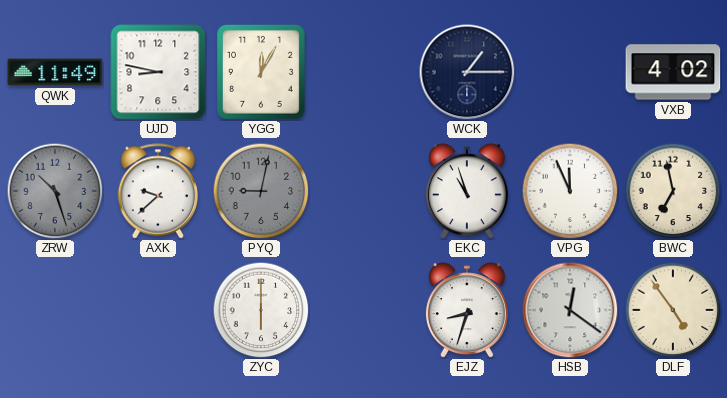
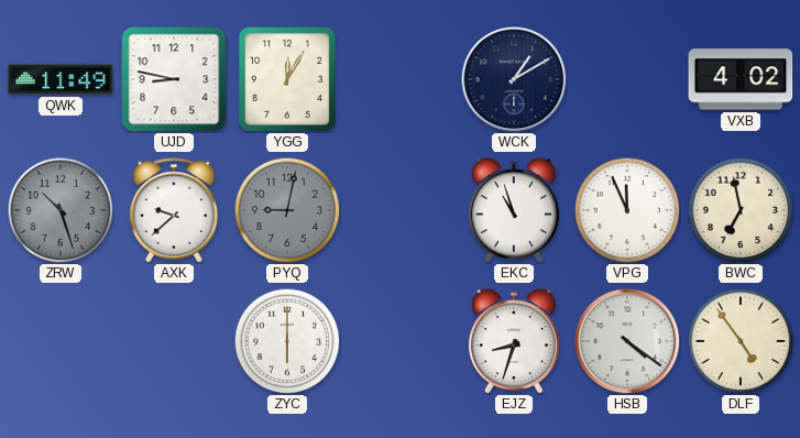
WCK: 1:15 -> 1:10 (514, 79)
HSB: 12:21 -> 4:21 (627, 341)
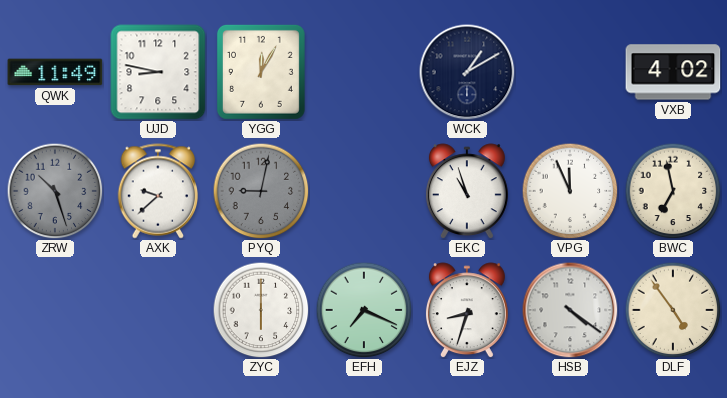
EFH: none -> 7:19 (364, 310)
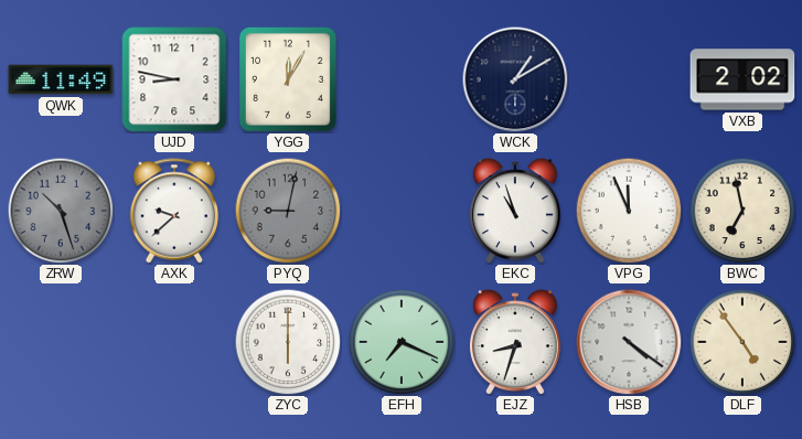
VXB: 4:02 -> 2:02 (742, 79)
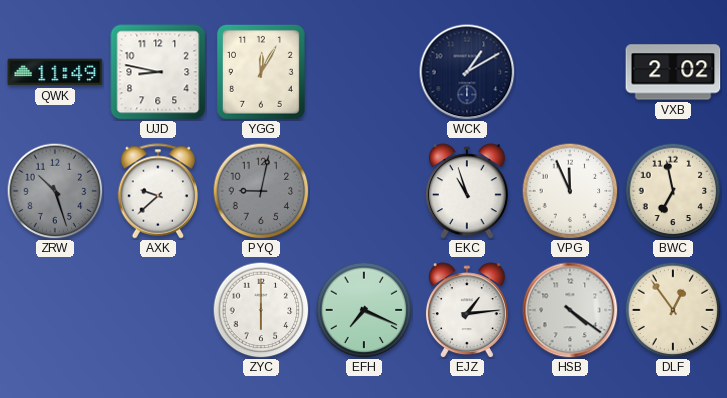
EJZ: 8:33 -> 1:14 (467, 310)
DLF: 4:54 -> 12:54 (673, 310)
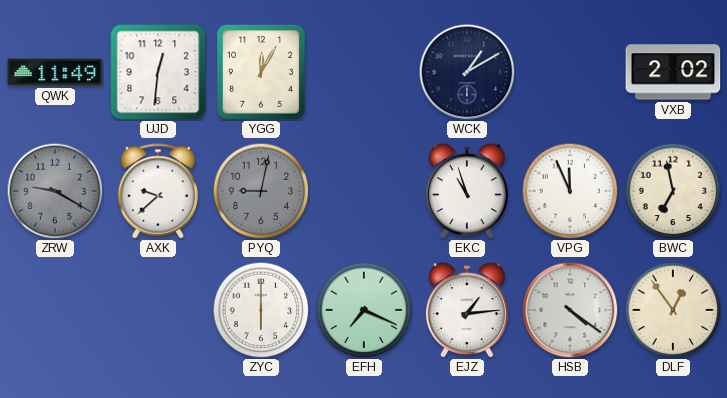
UJD: 8:47 -> 12:31 (158, 72)
ZRW: 10:27 -> 9:20 (55, 191)
